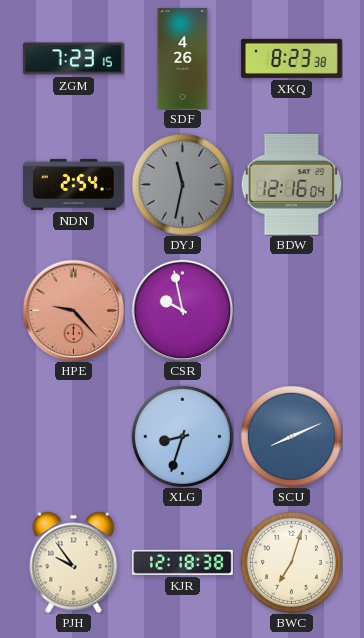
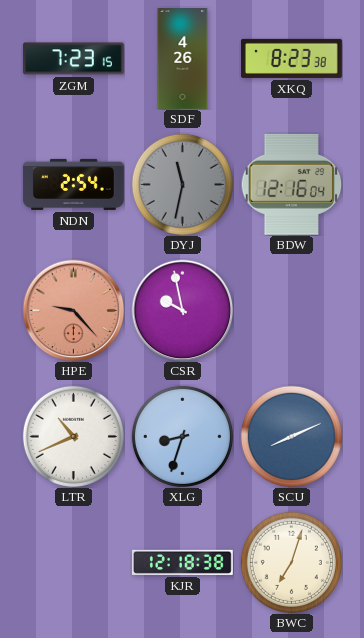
LTR: none -> 10:41 (73, 436)
PJH: 9:54 -> none (74, 562)
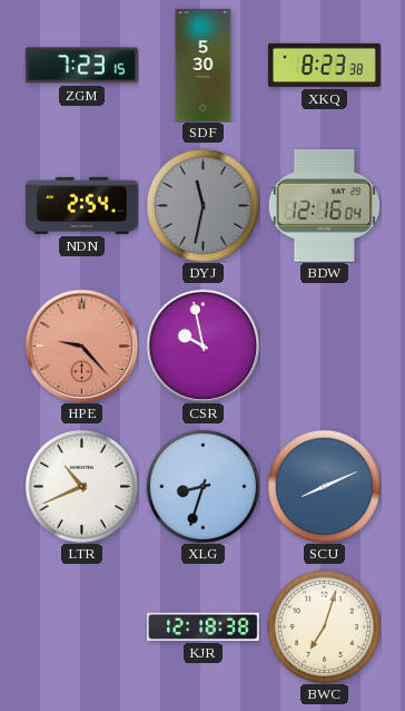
SDF: 4:26 -> 5:30 (204, 66)
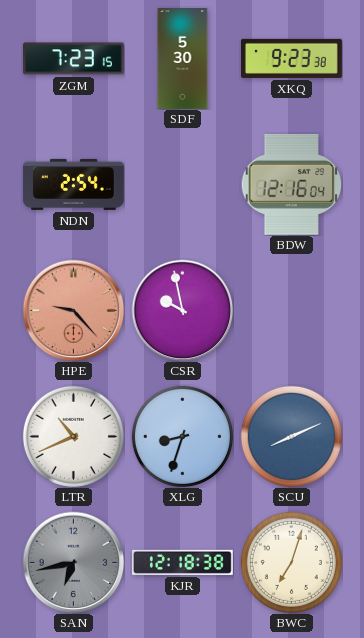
XKQ: 8:23 -> 9:23 (292, 58)
DYJ: 11:32 -> none (202, 205)
SAN: none -> 6:43 (73, 562)
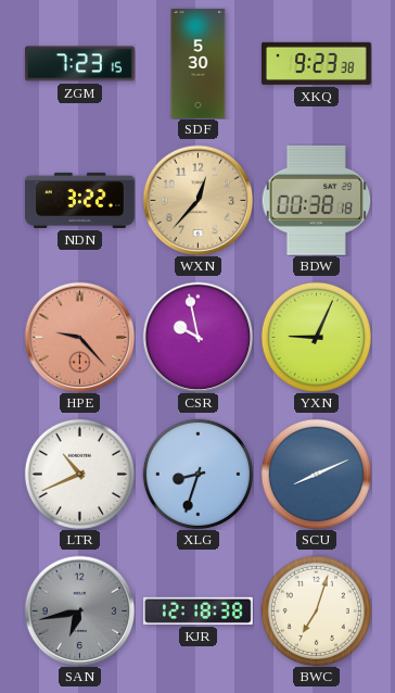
NDN: 2:54 -> 3:22 (79, 200)
WXN: none -> 12:37 (197, 200)
BDW: 12:16 -> 00:38 (316, 200)
YXN: none -> 9:04 (316, 337)
